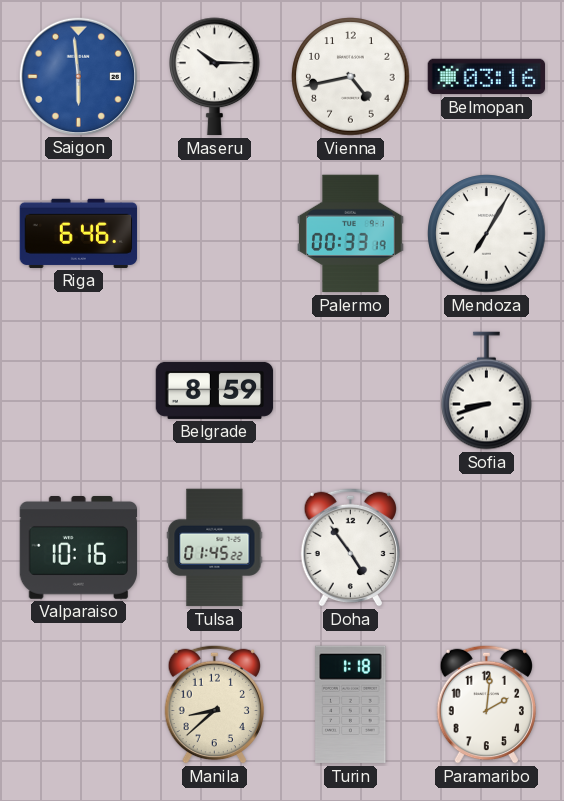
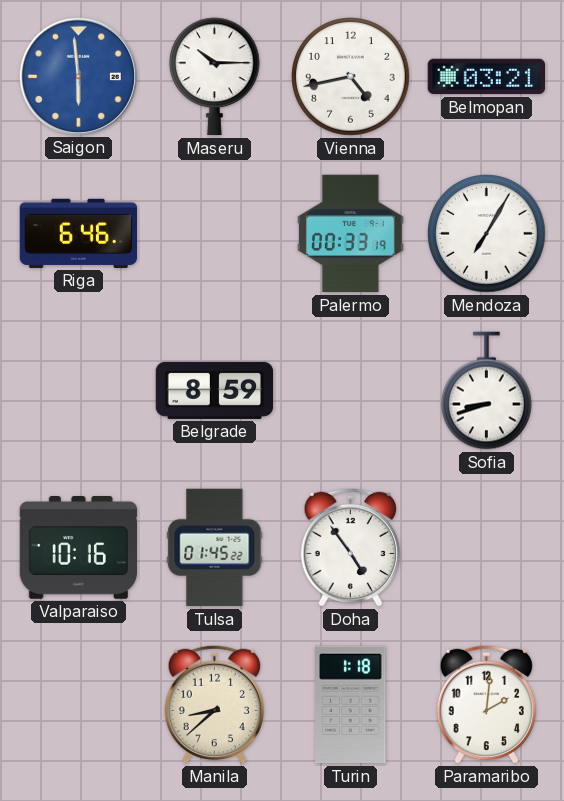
Belmopan: 03:16 -> 03:21 (487, 77)
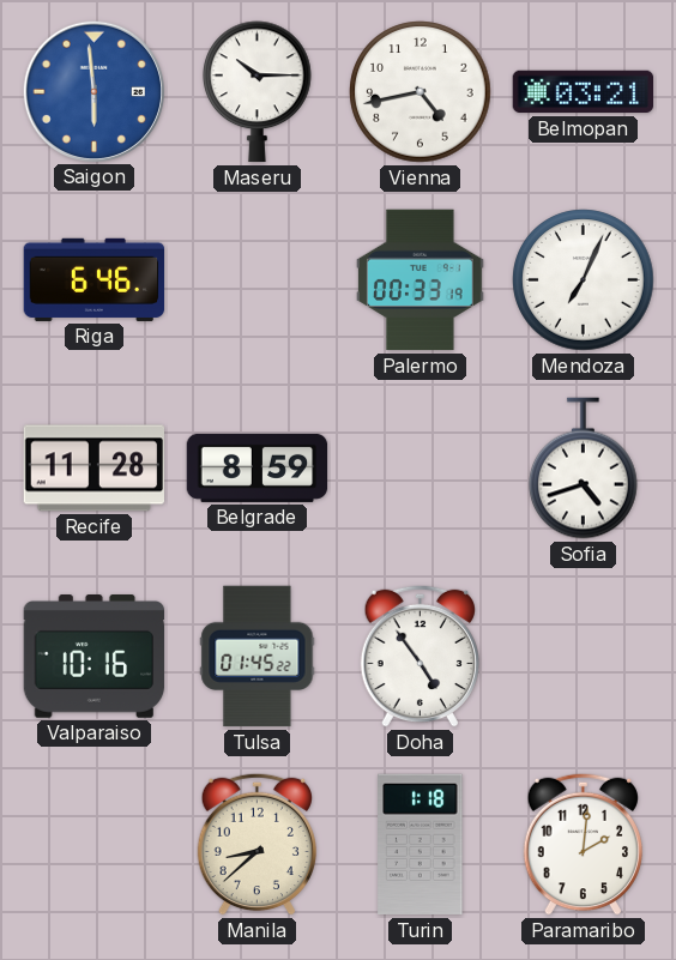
Mendoza: 7:05 -> 7:04 (584, 280)
Recife: none -> 11:28 (95, 469)
Sofia: 8:42 -> 4:42 (584, 469)
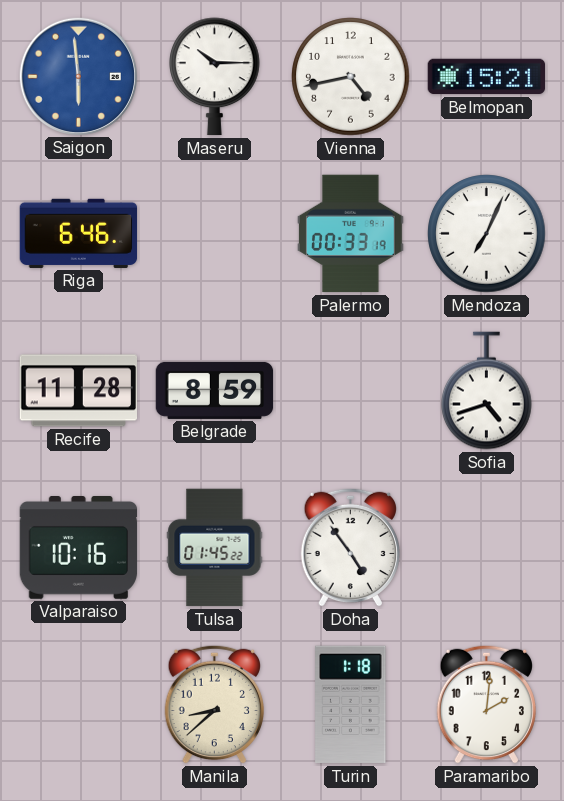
Belmopan: 03:21 -> 15:21 (487, 77)
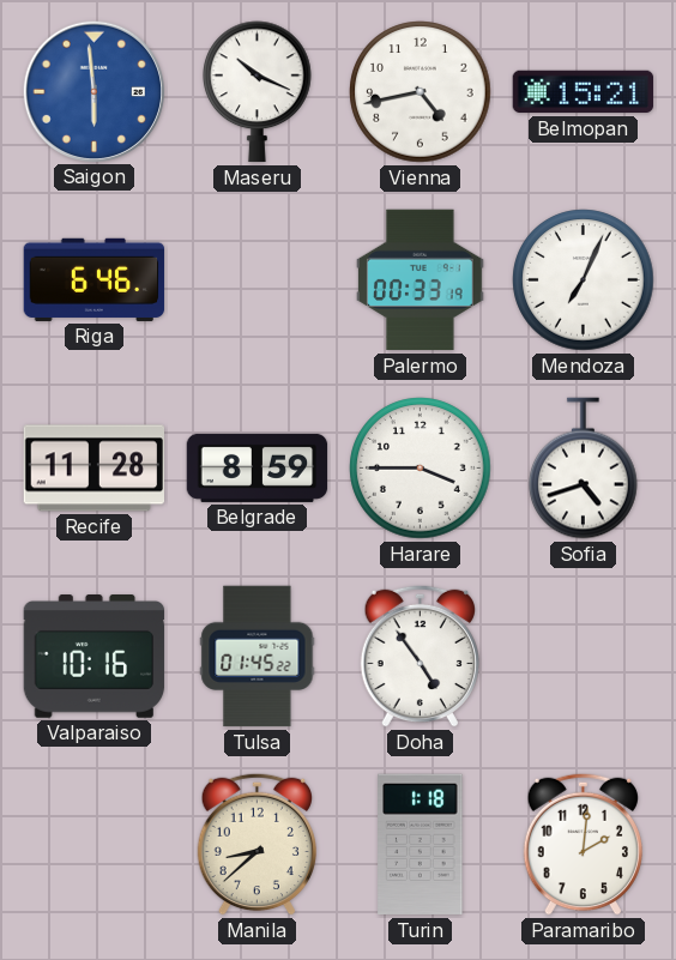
Maseru: 10:15 -> 10:19 (258, 92)
Harare: none -> 3:45 (421, 469)
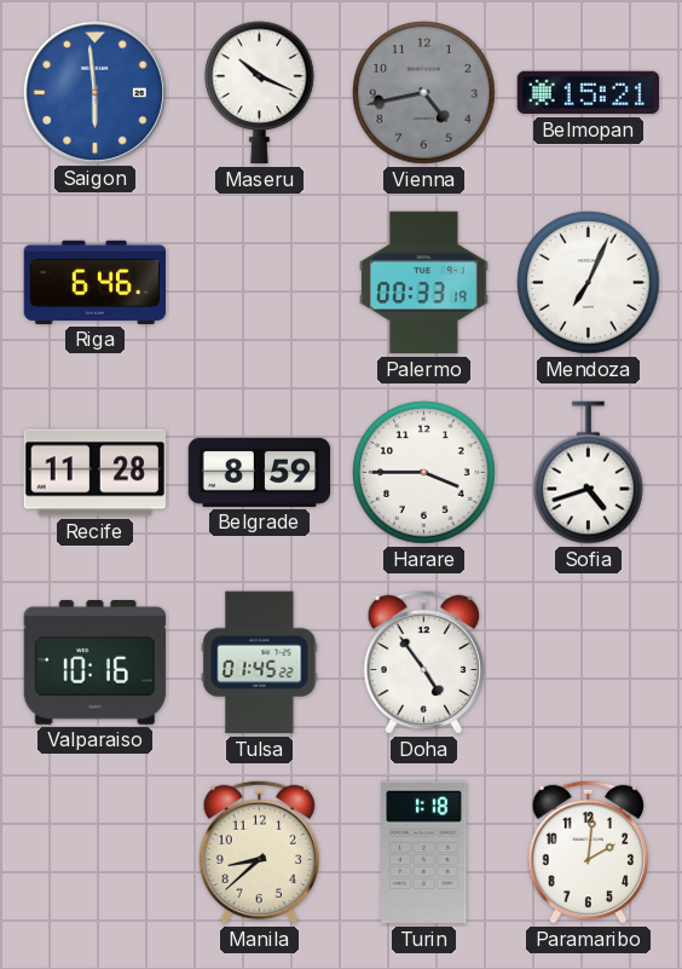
Vienna dial: white -> grey (424, 93)
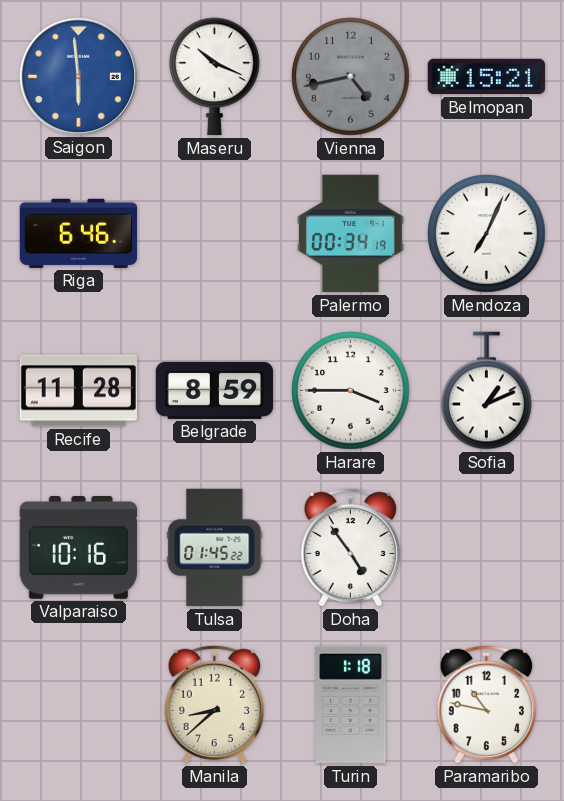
Palermo: 00:33 -> 00:34 (351, 234)
Sofia: 4:42 -> 1:11 (487, 391)
Paramaribo: 2:01 -> 10:47 (486, 704)
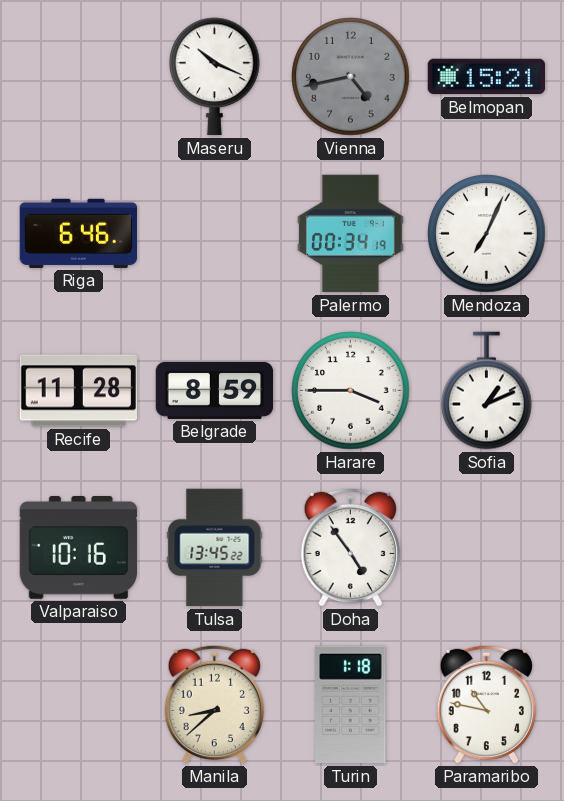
Saigon: 5:59 -> none (78, 76)
Tulsa: 01:45 -> 13:45 (215, 548)
